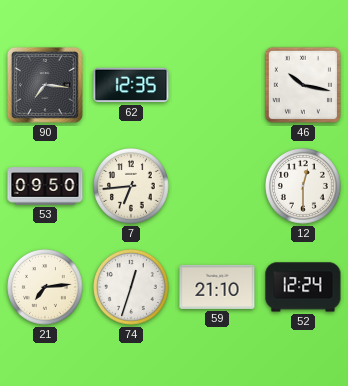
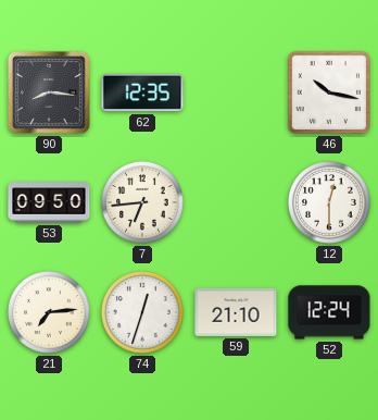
90: 7:16 -> 8:16 (49, 92)
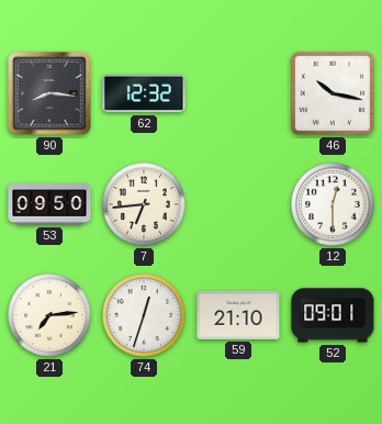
62: 12:35 -> 12:32 (144, 93)
52: 12:24 -> 09:01 (333, 315)
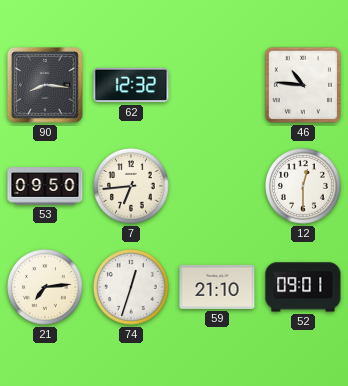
46: 10:17 -> 10:46 (303, 85)
